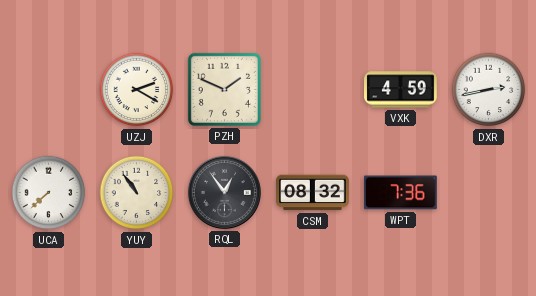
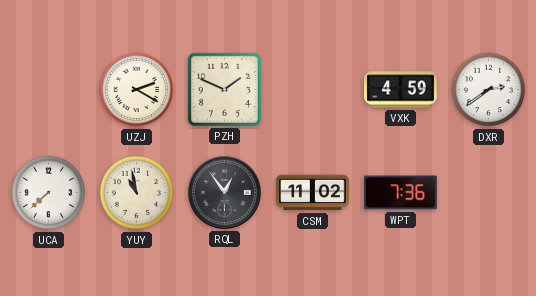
DXR: 2:43 -> 2:39 (489, 90)
YUY: 10:54 -> 10:58 (137, 193)
CSM: 08:32 -> 11:02 (313, 193)
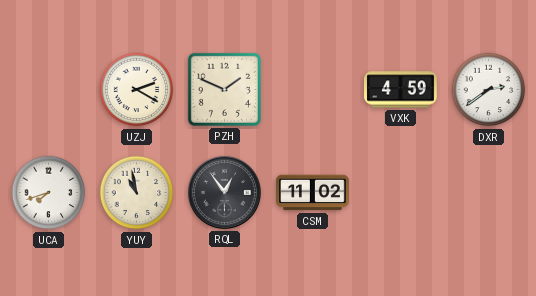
UCA: 7:38 -> 7:42 (49, 193)
WPT: 7:36 -> none (401, 193)
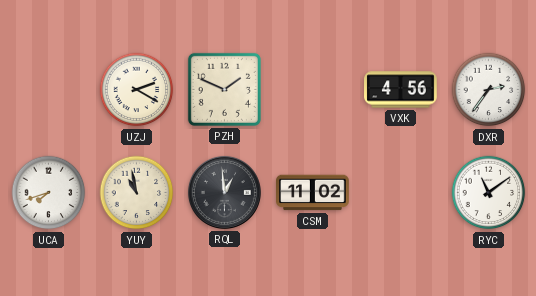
VXK: 4:59 -> 4:56 (401, 90)
DXR: 2:39 -> 2:36 (489, 90)
RQL: 12:54 -> 12:59 (224, 192)
RYC: none -> 11:09 (489, 193)
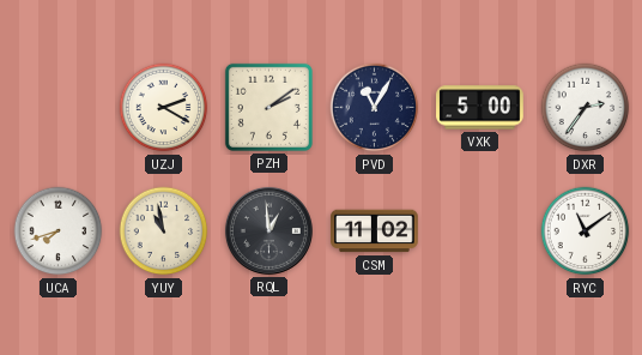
PZH: 1:49 -> 2:09 (268, 107)
PVD: none -> 11:05 (375, 108)
VXK: 4:56 -> 5:00 (480, 108)
